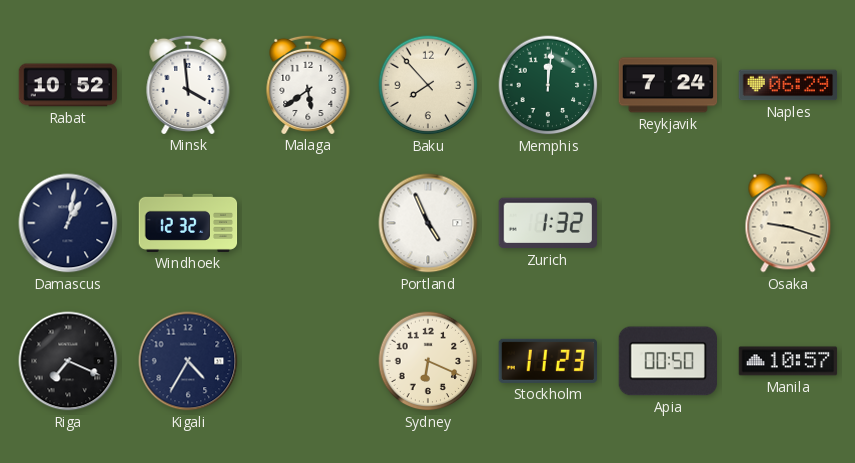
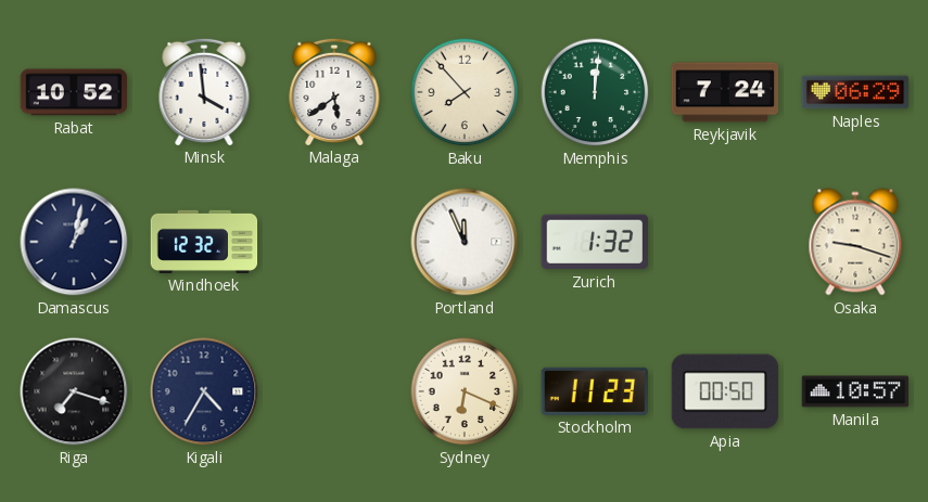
Portland: 4:56 -> 11:56 (465, 242)
Riga: 7:19 -> 7:18 (74, 391)
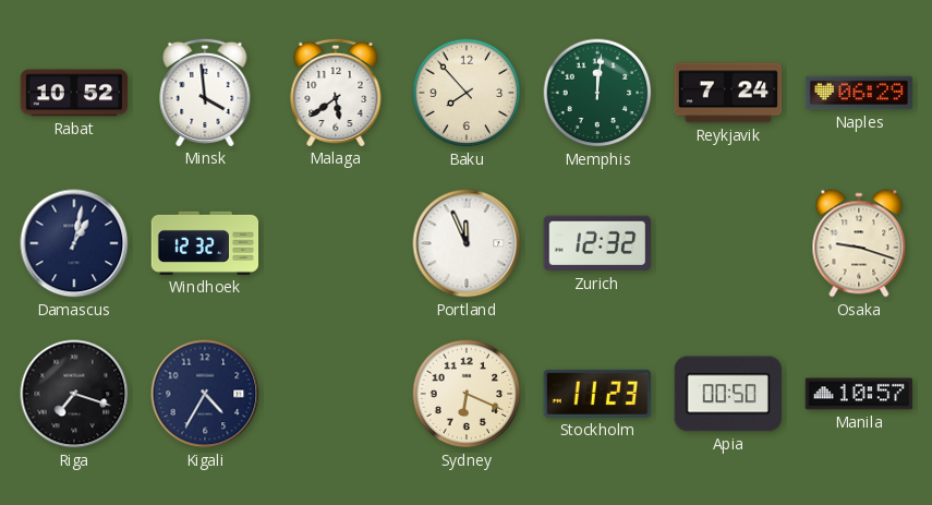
Zurich: 1:32 -> 12:32 (596, 243)
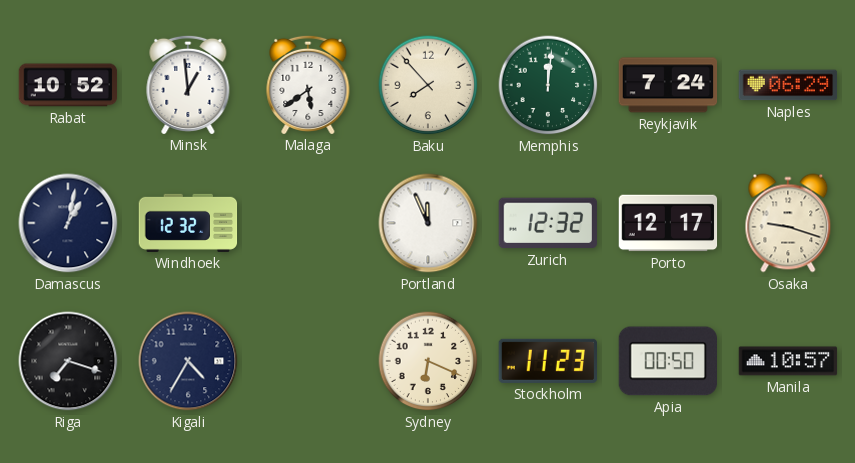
Minsk: 3:59 -> 12:59 (188, 84)
Porto: none -> 12:17 (668, 223)
